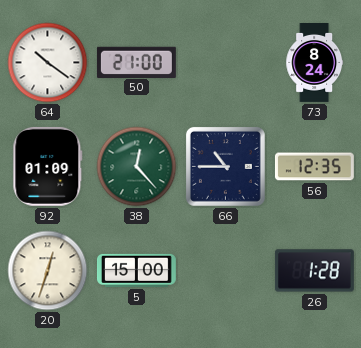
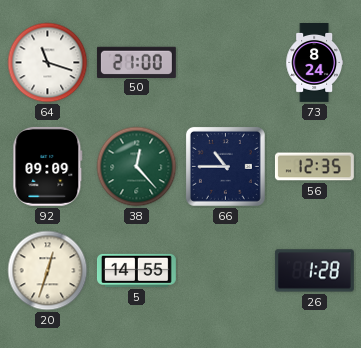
64: 10:21 -> 11:18 (48, 63)
92: 01:09 -> 09:09 (48, 166)
5: 15:00 -> 14:55 (136, 270)
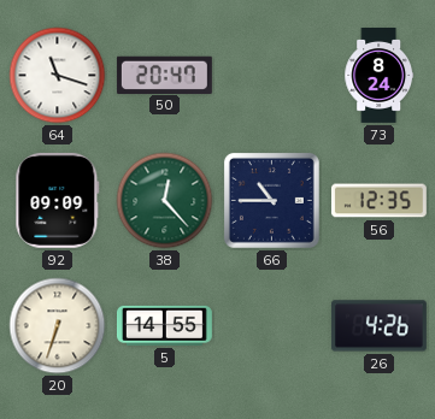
50: 21:00 -> 20:47 (164, 75)
20: 12:33 -> 6:33 (58, 326)
26: 1:28 -> 4:26 (378, 326)
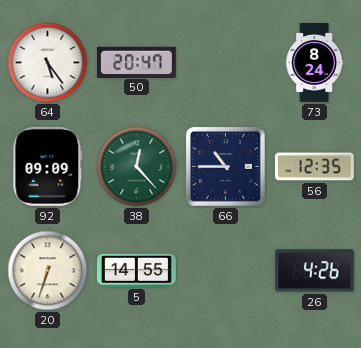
64: 11:18 -> 5:24 (48, 63)
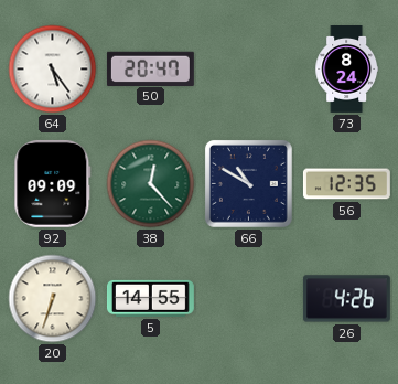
66: 10:45 -> 10:50 (248, 183)
